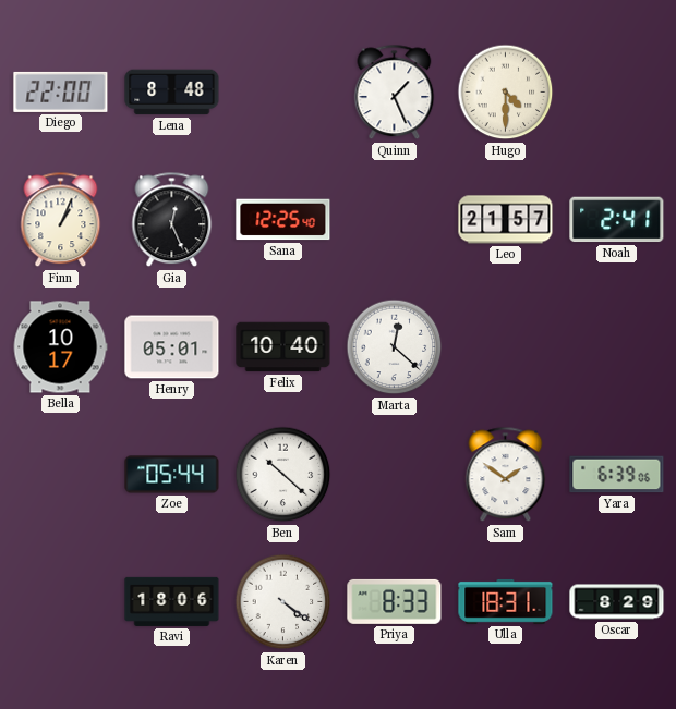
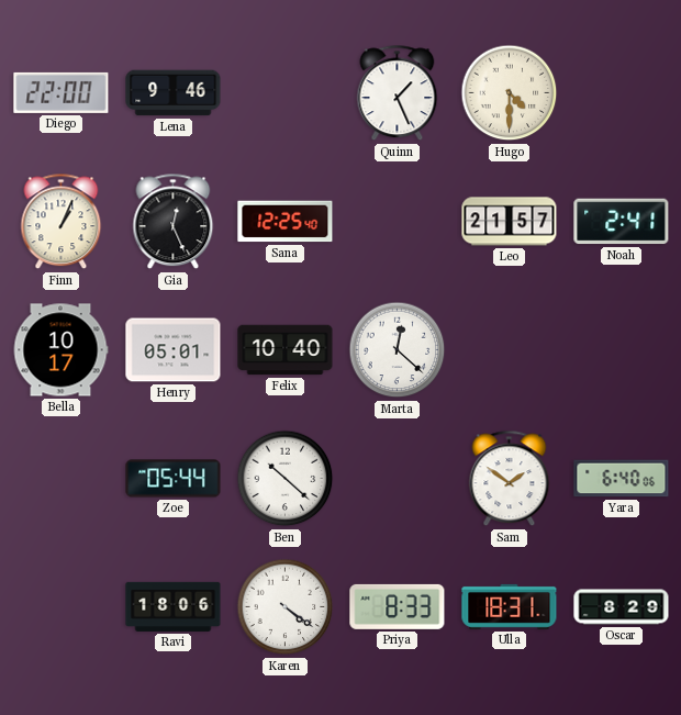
Lena: 8:48 -> 9:46 (174, 93)
Yara: 6:39 -> 6:40 (622, 479)
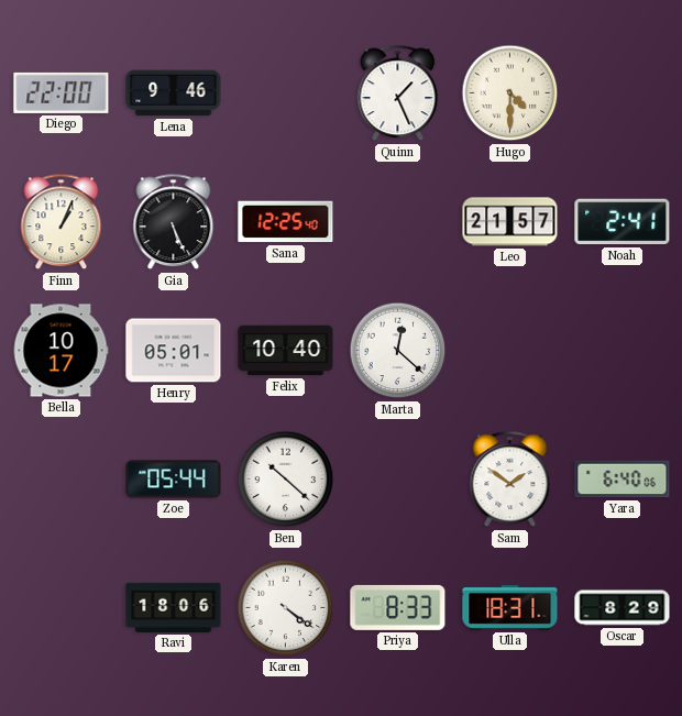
Gia: 12:26 -> 5:26 (174, 222)
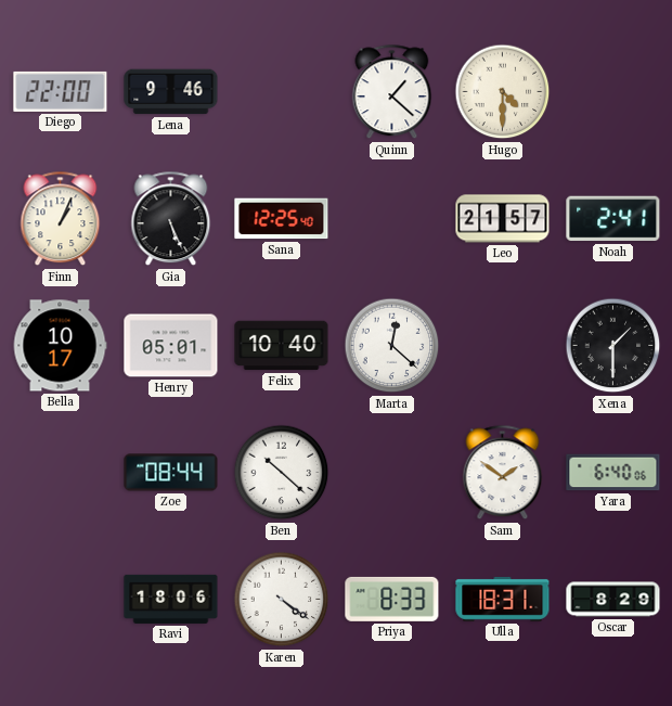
Quinn: 1:26 -> 1:22 (392, 92)
Xena: none -> 1:30 (613, 346)
Zoe: 05:44 -> 08:44 (171, 473)
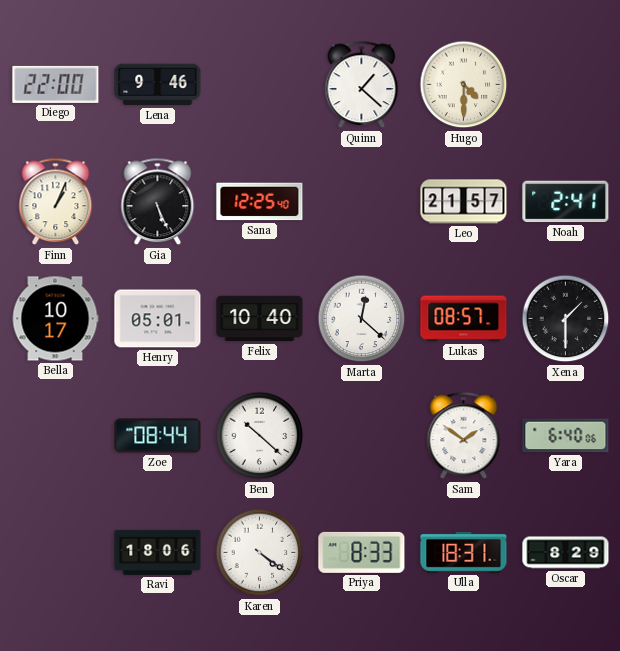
Lukas: none -> 08:57 (464, 319)
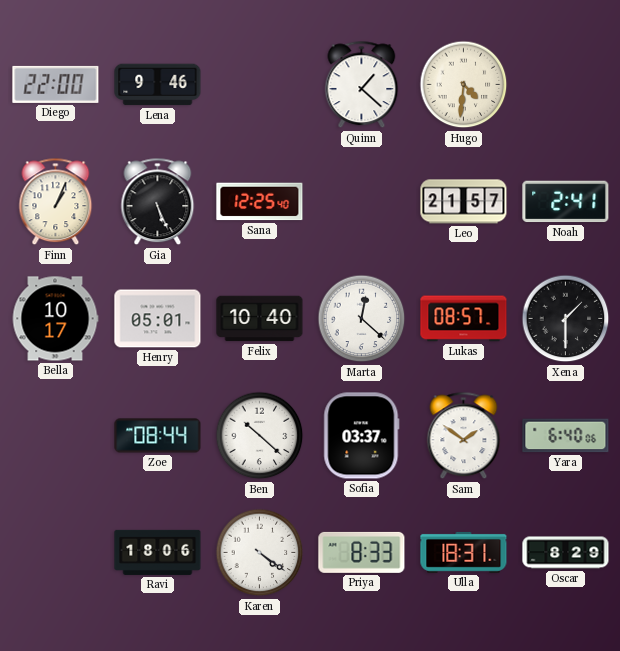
Hugo: 4:30 -> 4:31 (464, 85)
Sofia: none -> 03:37 (362, 436)
